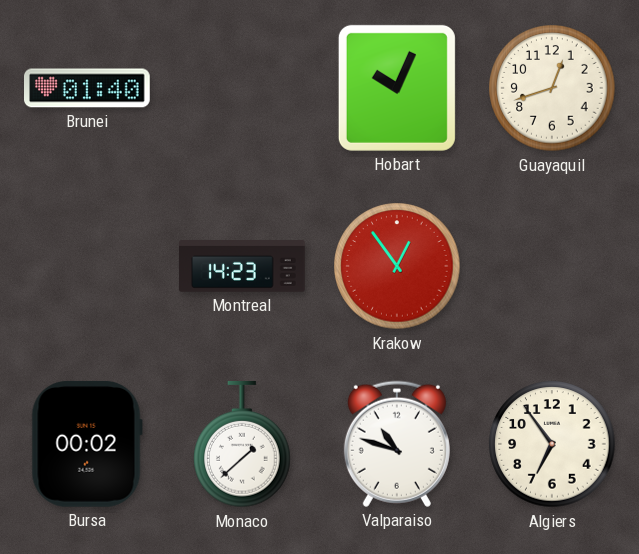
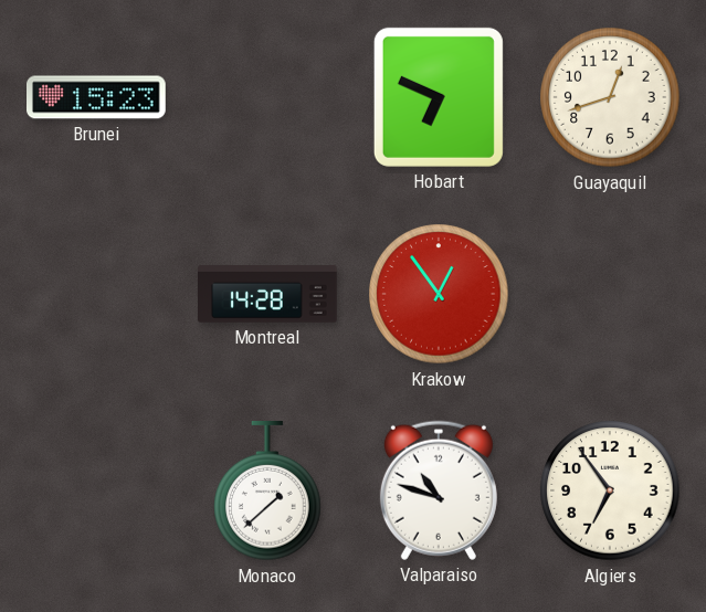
Brunei: 01:40 -> 15:23 (97, 97)
Hobart: 10:04 -> 6:49 (439, 97)
Montreal: 14:23 -> 14:28 (268, 295)
Bursa: 00:02 -> none (87, 444)
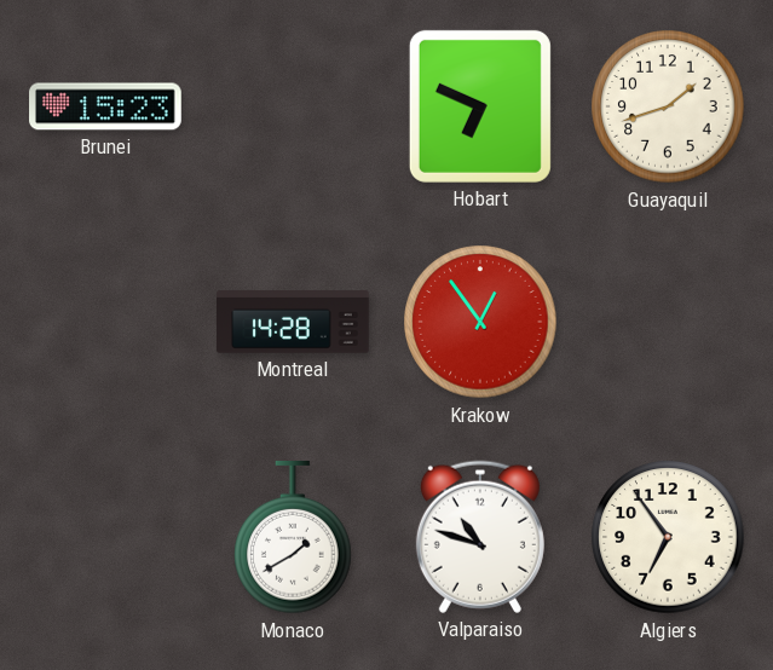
Guayaquil: 12:42 -> 1:42 (668, 106)
Monaco: 1:38 -> 1:40 (293, 538)
